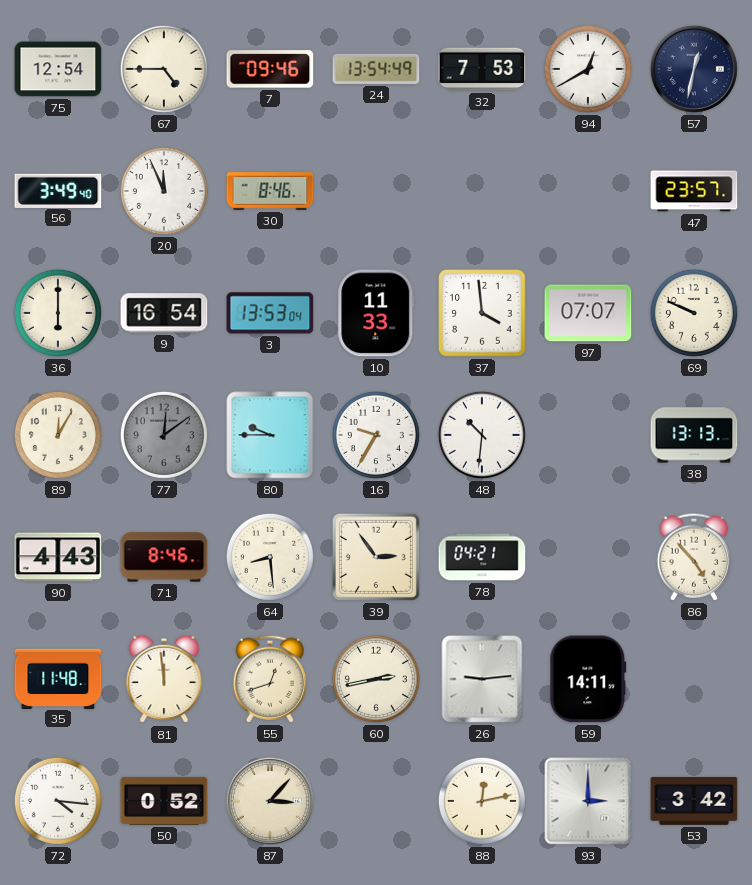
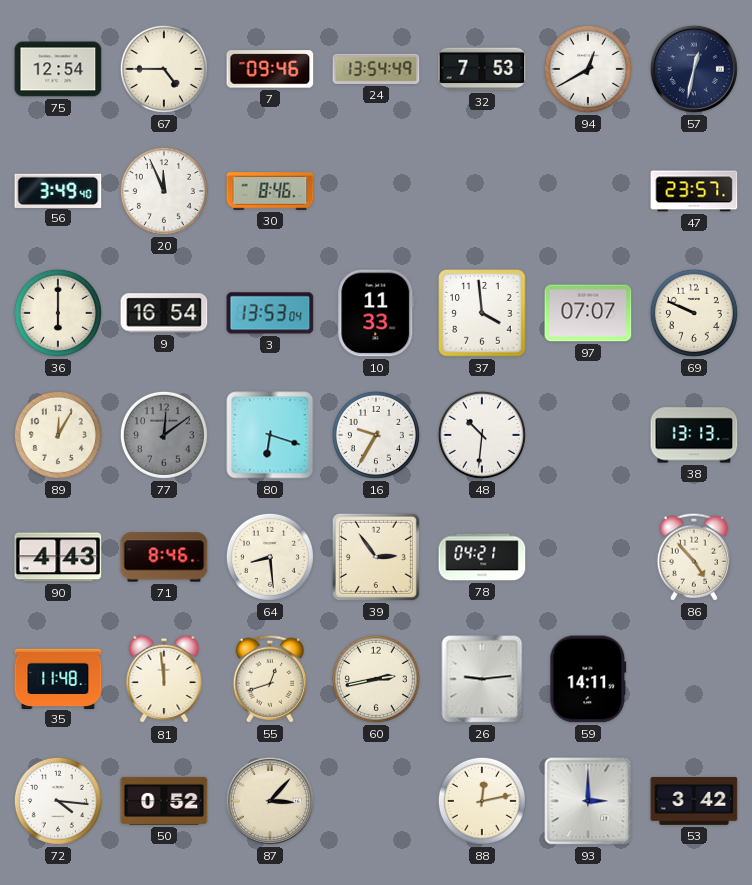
80: 9:45 -> 6:18 (270, 435)
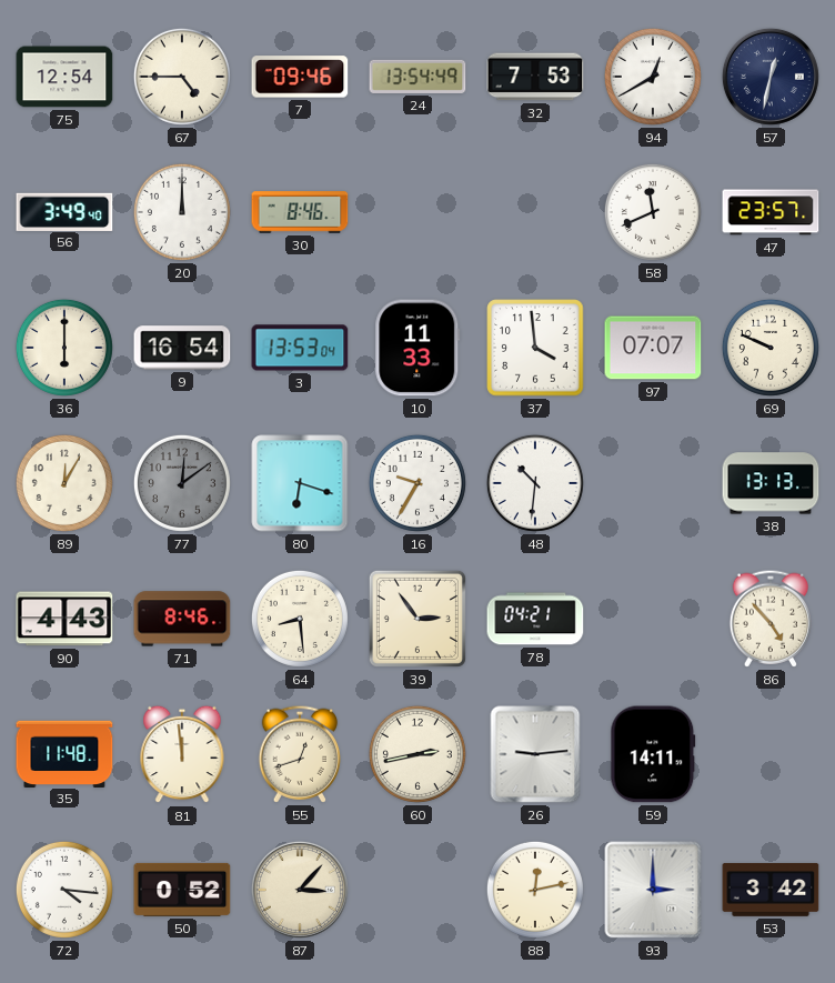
20: 11:56 -> 12:00 (182, 212)
58: none -> 11:41 (653, 212)
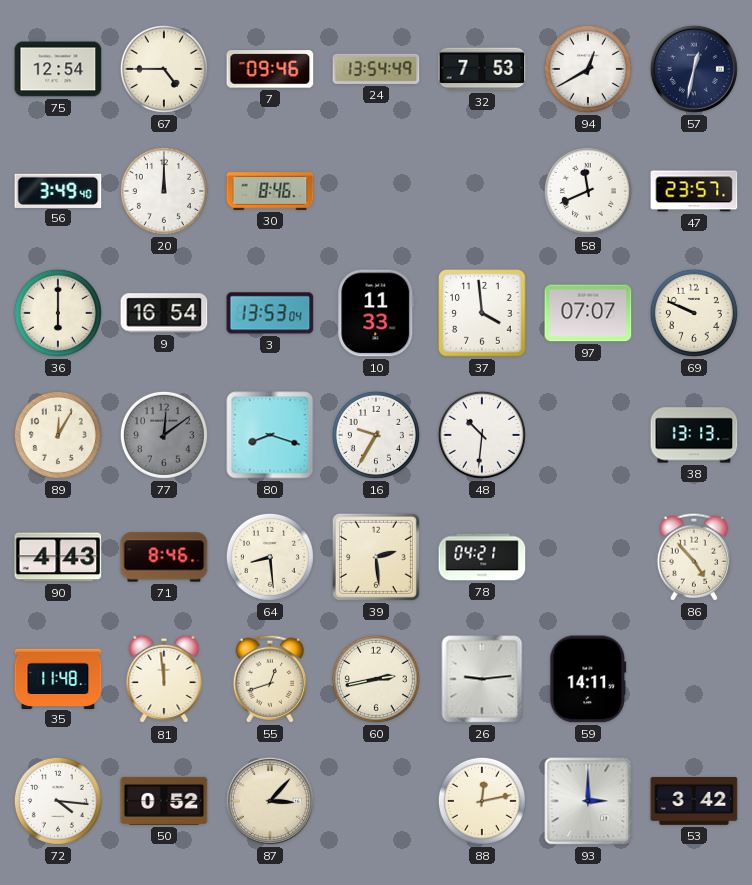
80: 6:18 -> 8:18 (270, 435)
39: 2:54 -> 2:29 (376, 557)
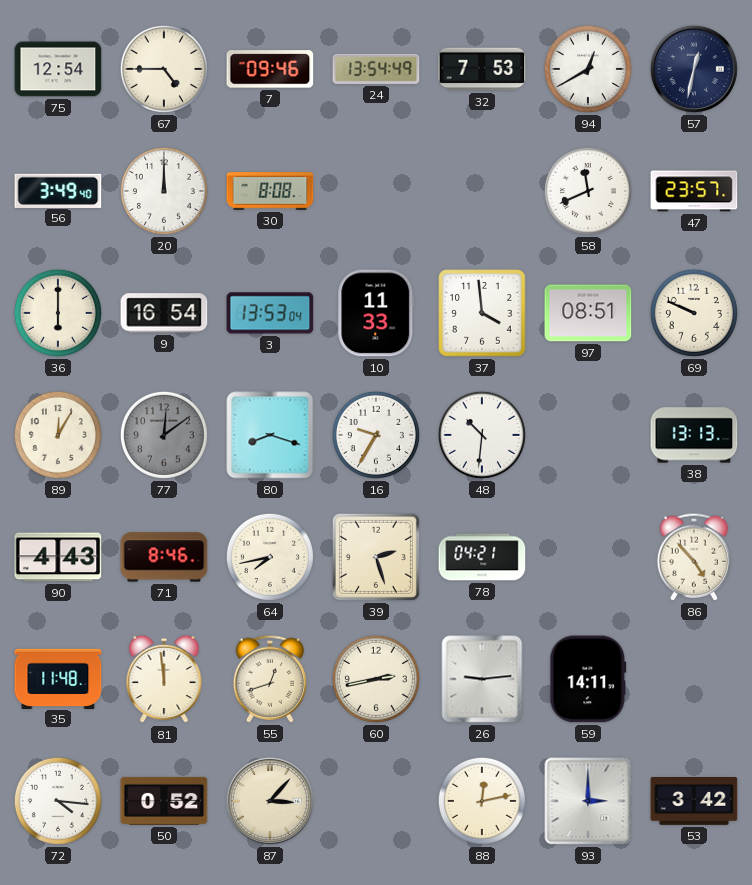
30: 8:46 -> 8:08 (270, 191)
97: 07:07 -> 08:51 (588, 313)
64: 8:29 -> 7:43 (270, 557)
39: 2:29 -> 2:27 (376, 557)
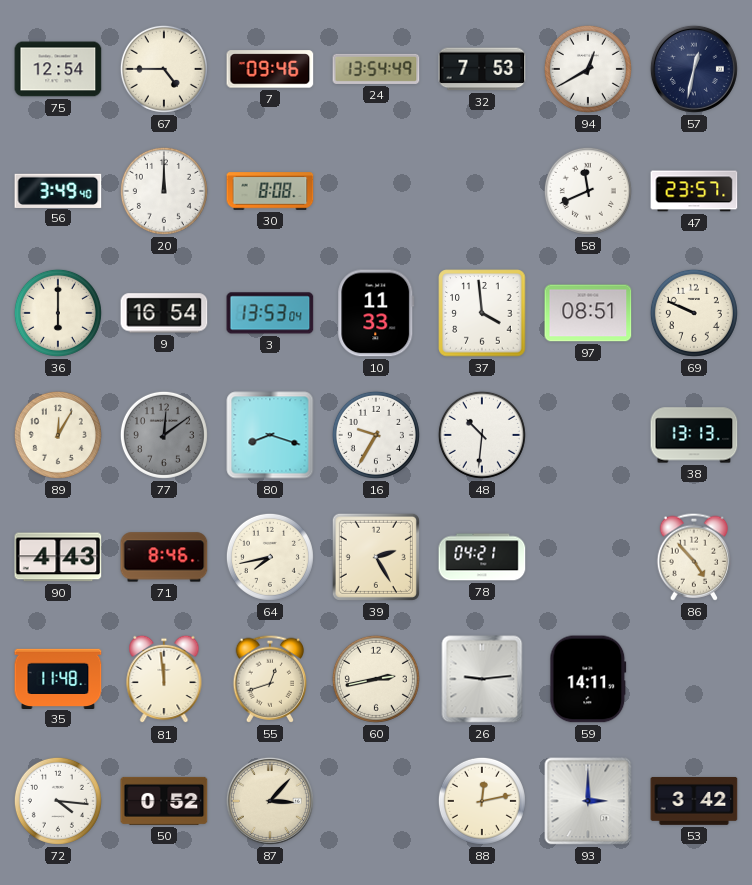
39: 2:27 -> 2:25 (376, 557)
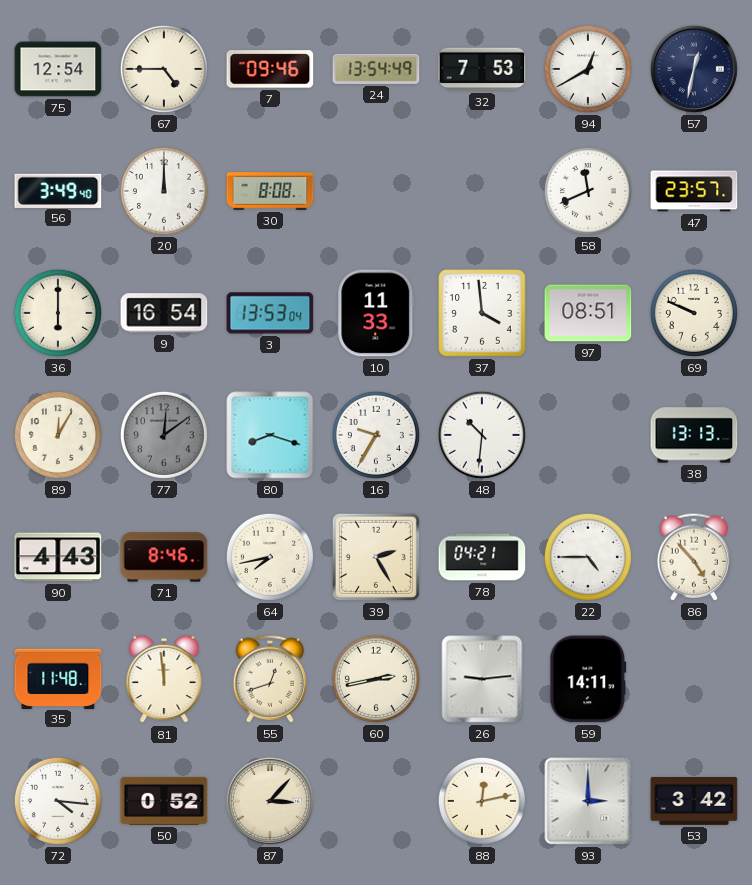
22: none -> 4:45 (588, 557)
